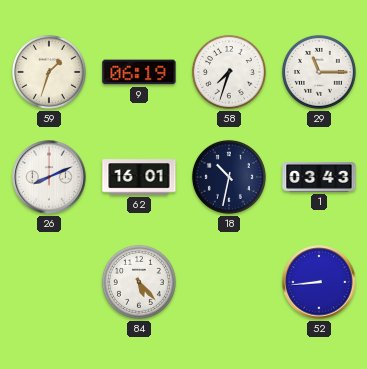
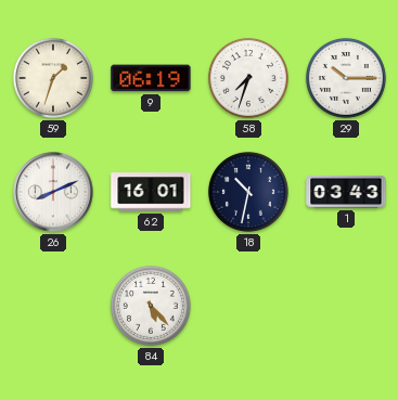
29: 11:15 -> 10:15 (346, 78)
52: 8:44 -> none (319, 282)
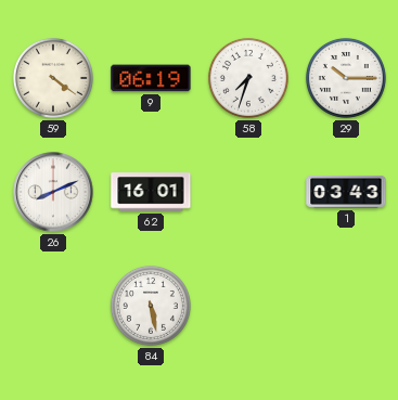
59: 1:33 -> 4:21 (53, 78)
18: 10:32 -> none (248, 192)
84: 5:23 -> 5:28 (151, 306)
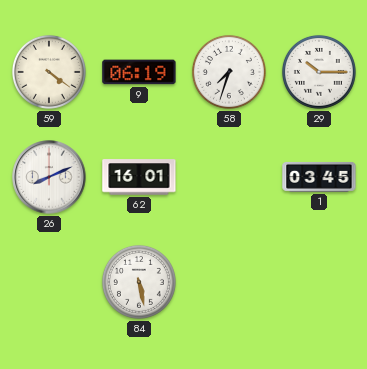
1: 03:43 -> 03:45 (319, 177)
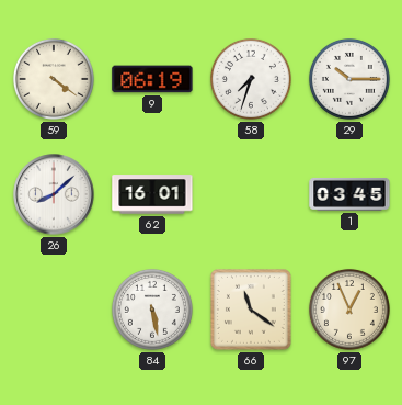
26: 8:11 -> 8:08 (54, 194)
66: none -> 11:21 (251, 310)
97: none -> 12:56 (349, 310)
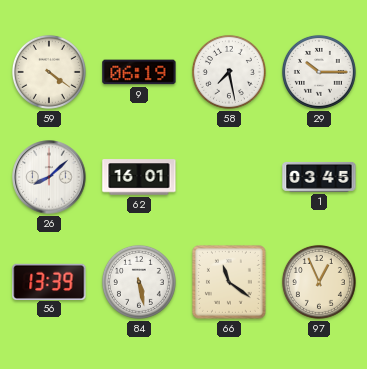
58: 7:33 -> 7:28 (229, 72)
56: none -> 13:39 (49, 281)
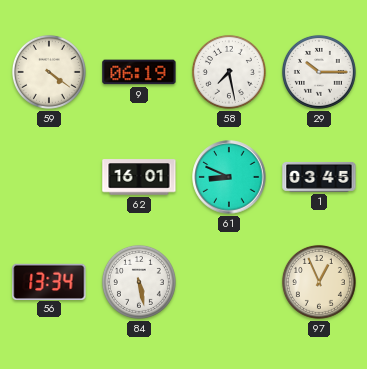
26: 8:08 -> none (49, 177)
61: none -> 8:49 (229, 177)
56: 13:39 -> 13:34 (49, 281)
66: 11:21 -> none (229, 282)
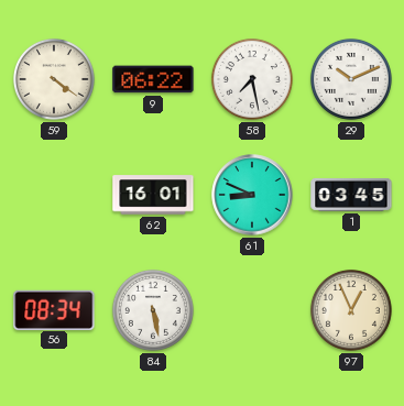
9: 06:19 -> 06:22 (153, 79)
29: 10:15 -> 10:11 (351, 79)
56: 13:34 -> 08:34 (54, 309)
